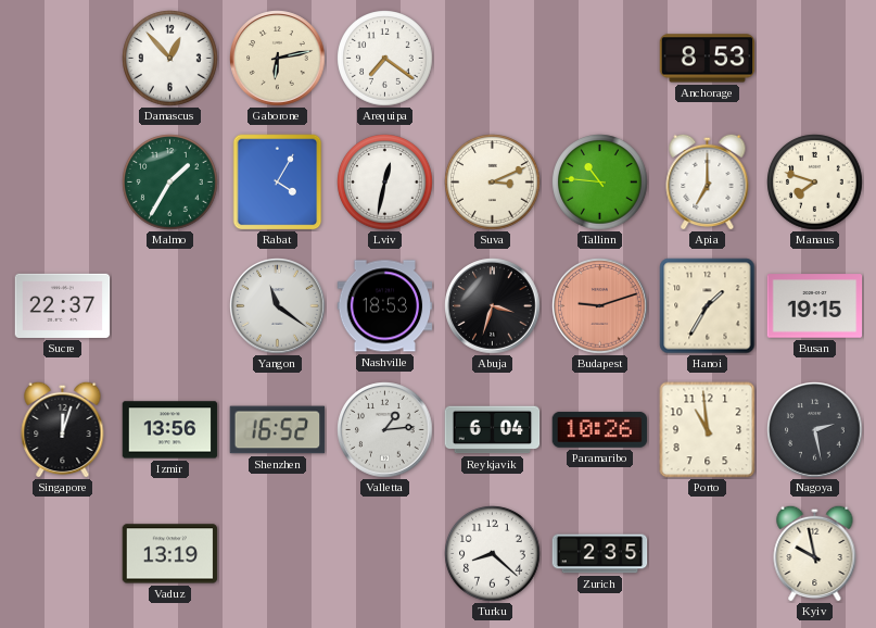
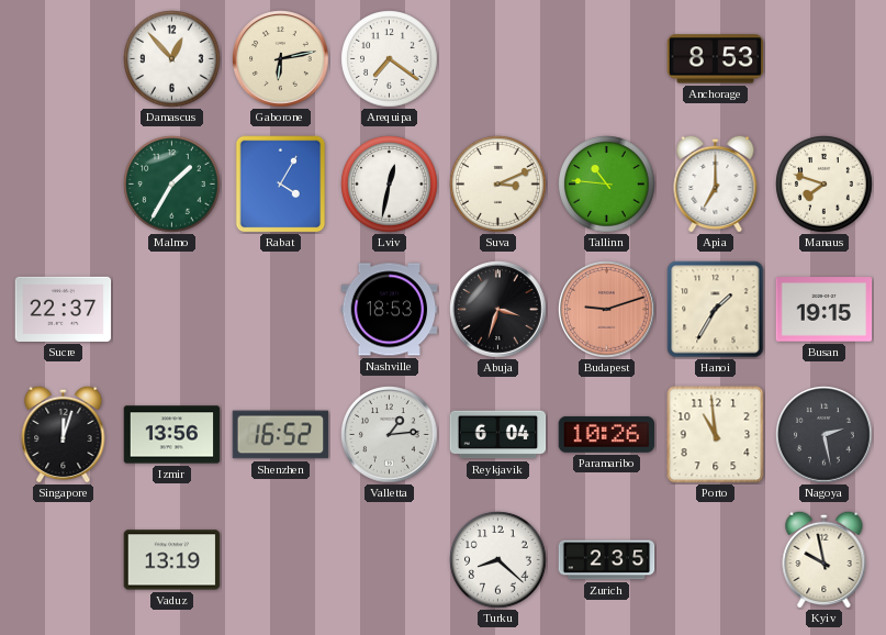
Yangon: 11:21 -> none (278, 306)
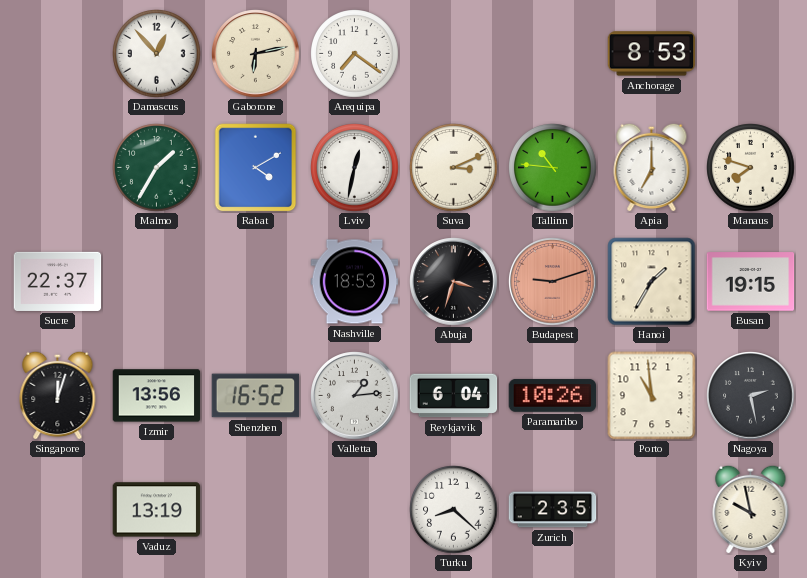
Rabat: 4:05 -> 4:10 (256, 168)
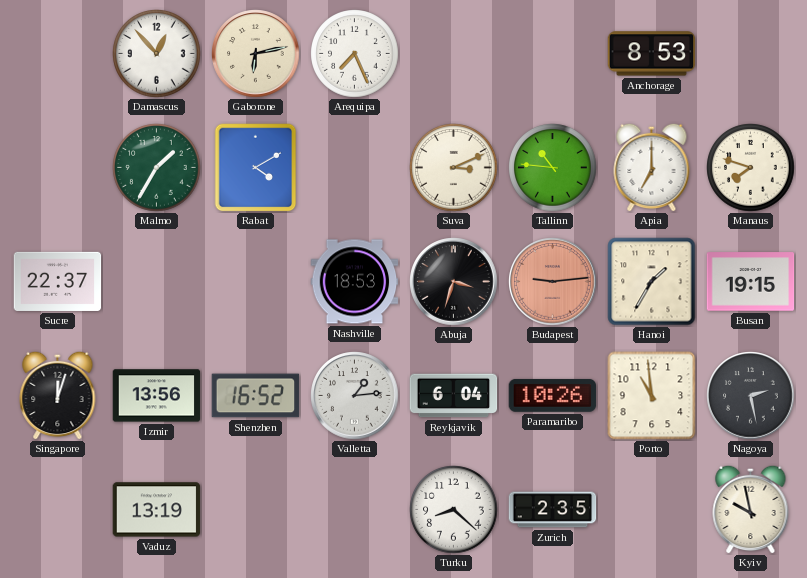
Arequipa: 7:21 -> 7:26 (355, 54)
Lviv: 12:32 -> none (355, 168)
Budapest: 9:12 -> 9:14 (553, 282)
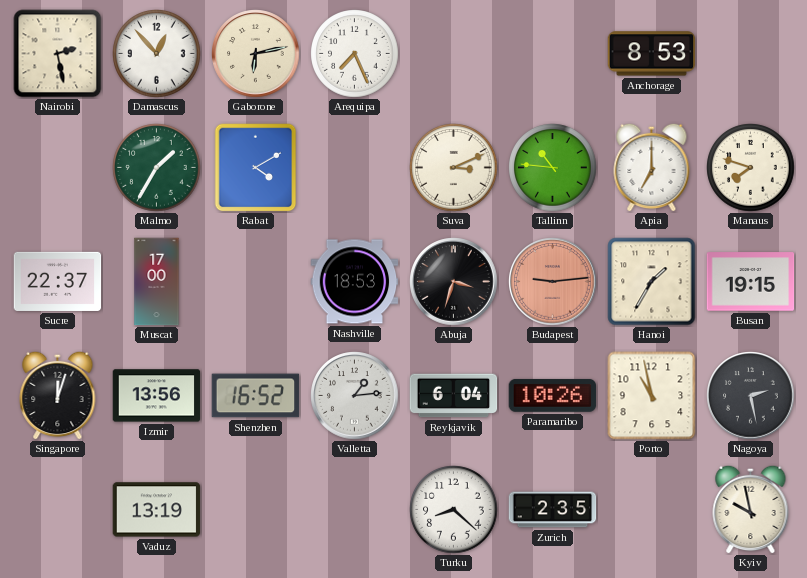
Nairobi: none -> 2:28 (58, 54)
Muscat: none -> 17:00 (157, 282)
Porto: 10:59 -> 10:58 (652, 396)
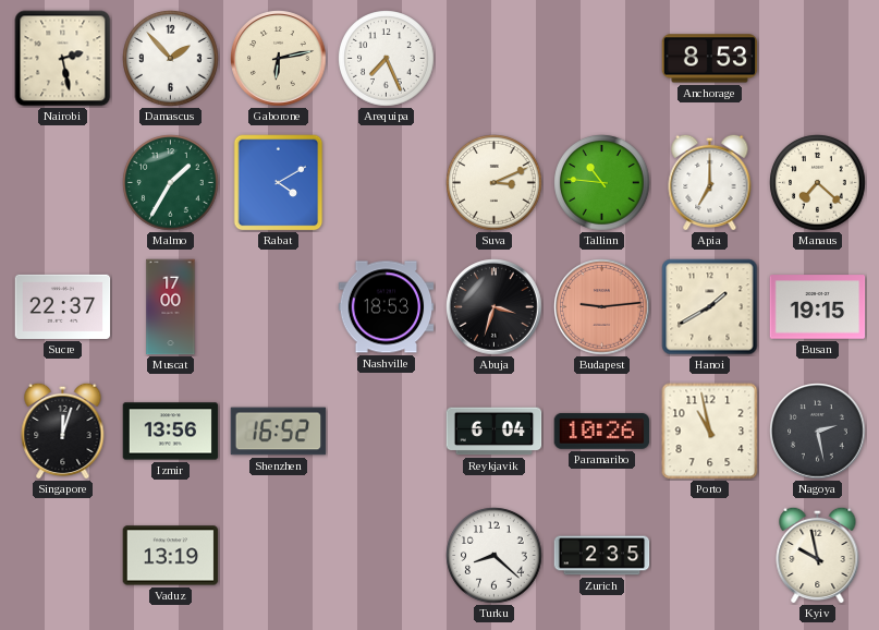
Damascus: 12:53 -> 1:53 (171, 59)
Manaus: 7:48 -> 7:22 (818, 183)
Hanoi: 1:35 -> 1:40 (710, 307)
Valletta: 1:14 -> none (355, 396)
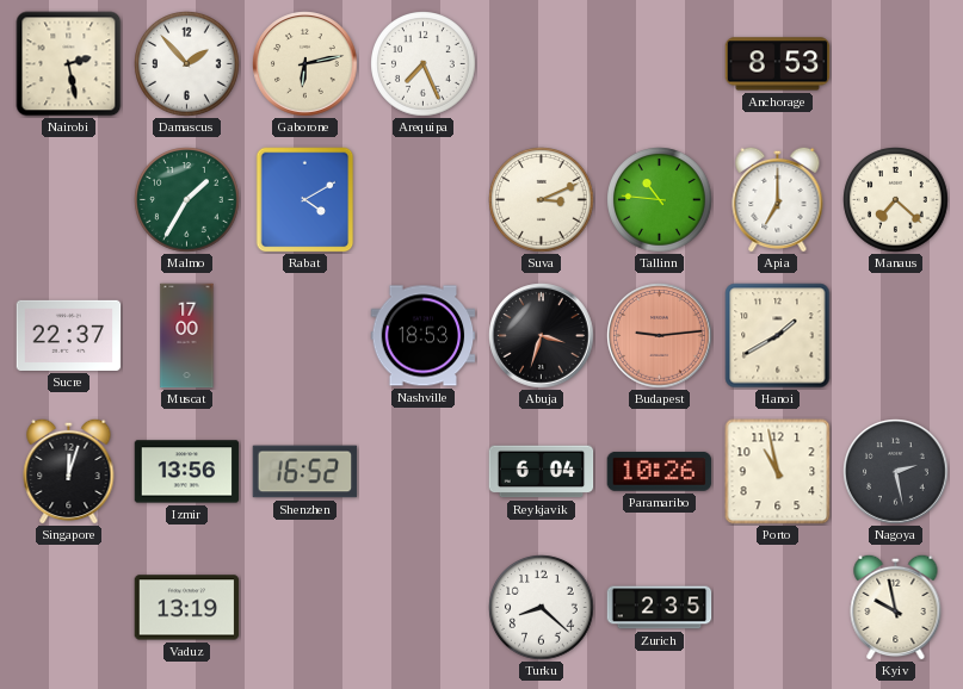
Busan: 19:15 -> none (818, 307)
